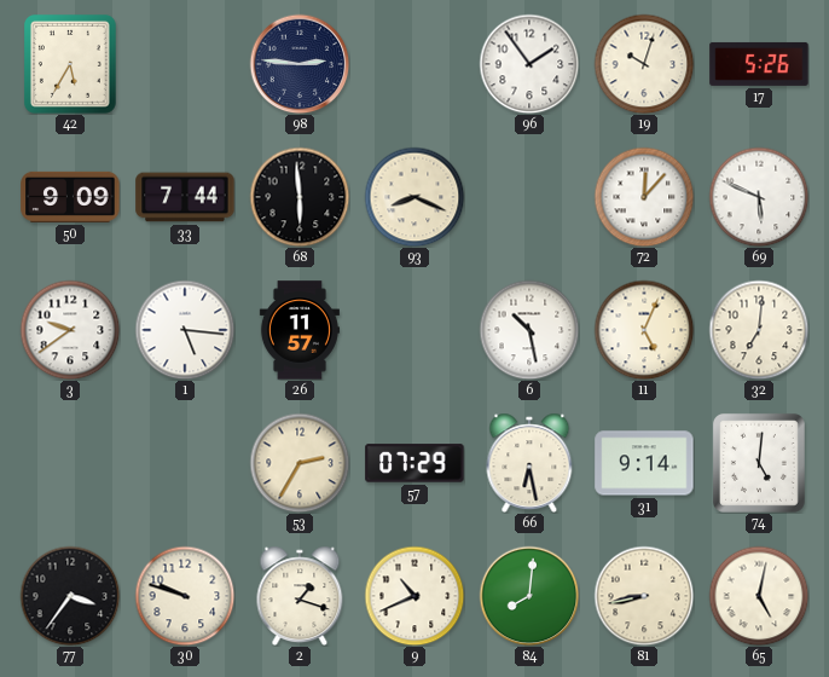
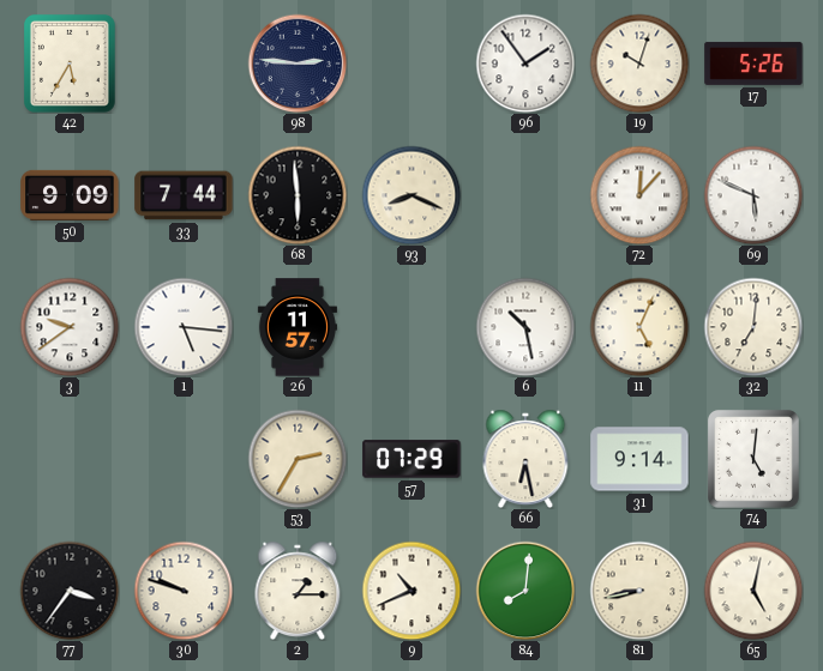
2: 1:18 -> 1:15 (298, 591)
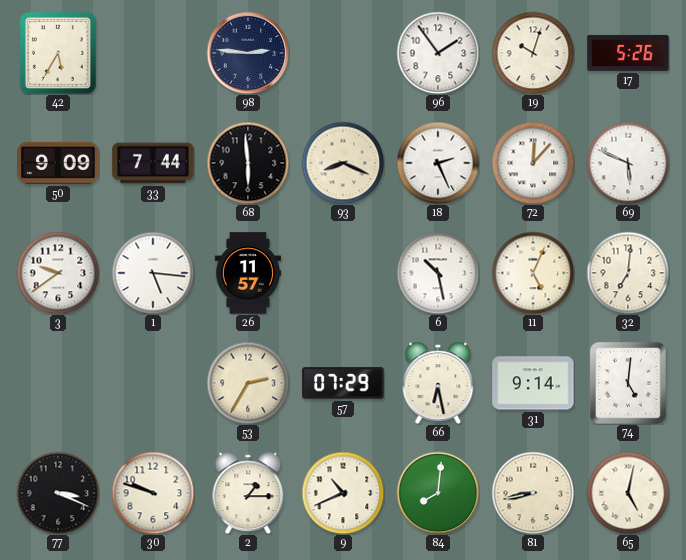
18: none -> 2:26 (438, 163)
77: 3:36 -> 3:19 (58, 493)
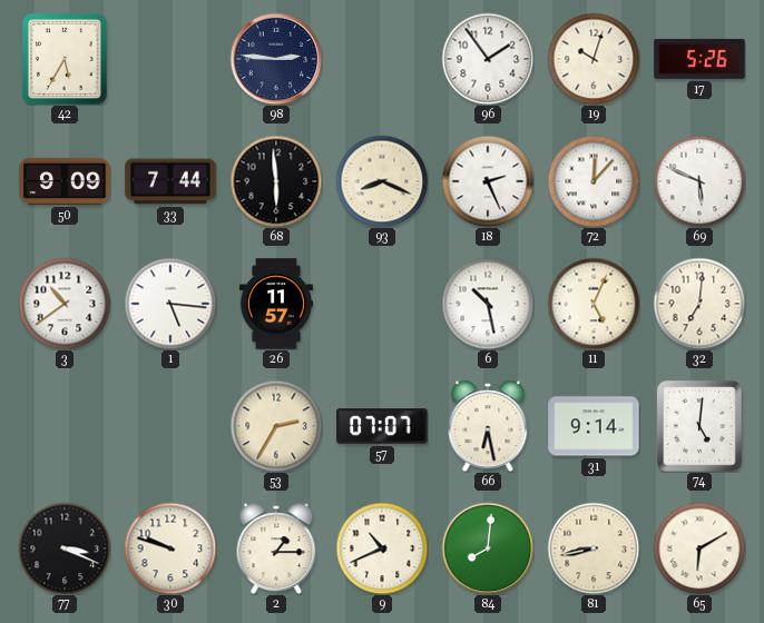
3: 9:39 -> 10:39 (65, 304)
57: 07:29 -> 07:07 (382, 426)
65: 5:02 -> 6:10 (699, 548)
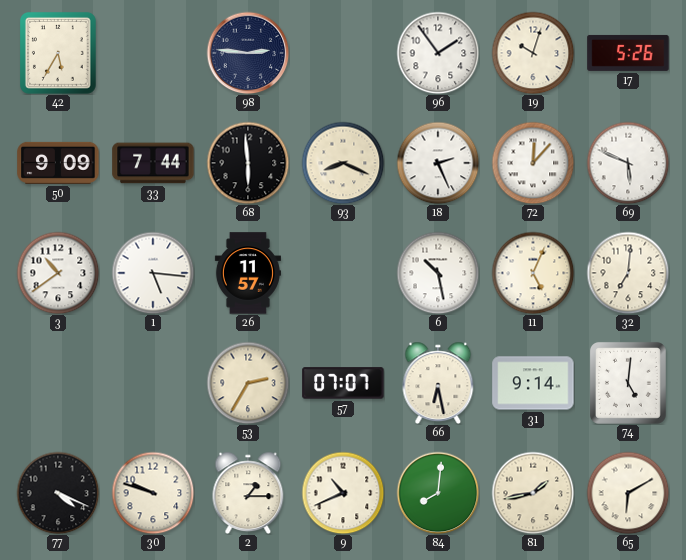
77: 3:19 -> 4:19 (58, 493)
81: 8:43 -> 1:43 (533, 493)
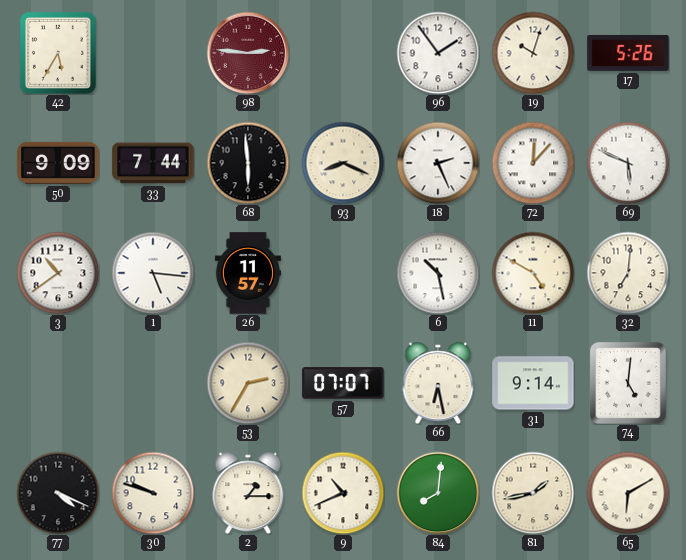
98 dial: navy -> burgundy (248, 53)
11: 5:04 -> 4:50 (533, 273)
